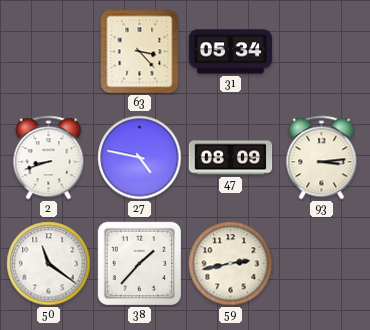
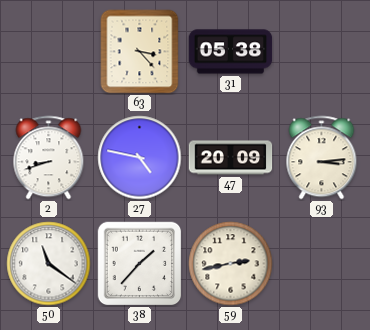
31: 05:34 -> 05:38 (231, 52)
47: 08:09 -> 20:09 (231, 158)
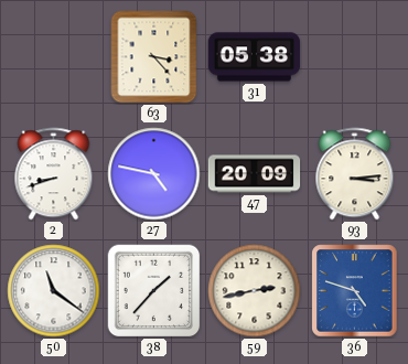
36: none -> 4:48 (355, 291)
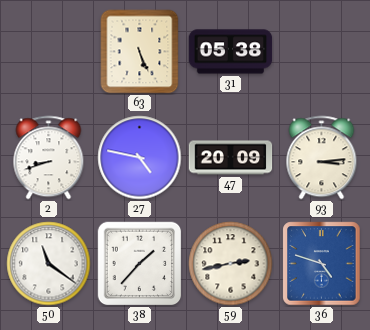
63: 3:23 -> 5:26 (140, 52)
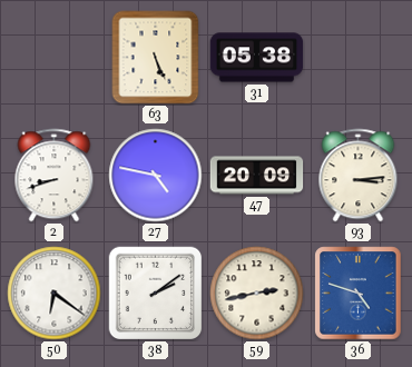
50: 11:21 -> 6:21 (55, 294)
38: 1:37 -> 2:09 (155, 292)
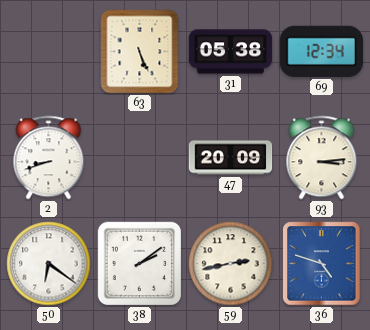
69: none -> 12:34 (321, 51)
27: 4:47 -> none (156, 176)
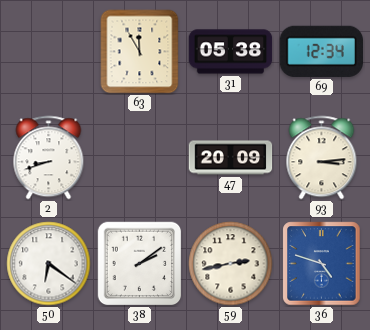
63: 5:26 -> 11:55 (140, 52)
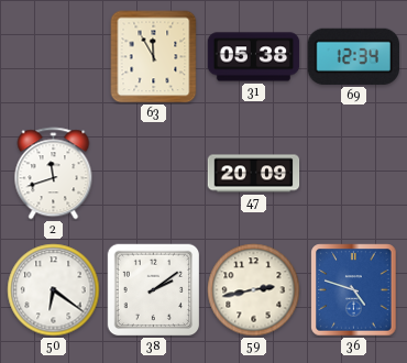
2: 8:42 -> 11:42 (54, 174)
93: 3:14 -> none (322, 158)
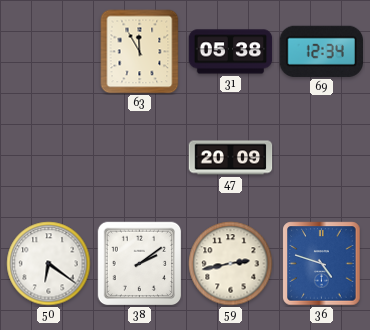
2: 11:42 -> none (54, 174)
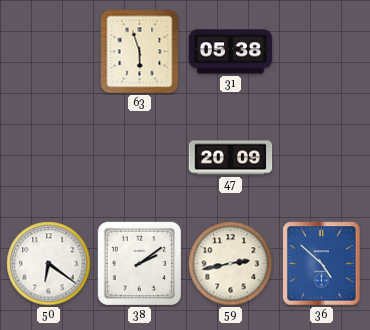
63: 11:55 -> 5:57 (140, 52)
69: 12:34 -> none (321, 51)
36: 4:48 -> 4:52 (322, 264)
